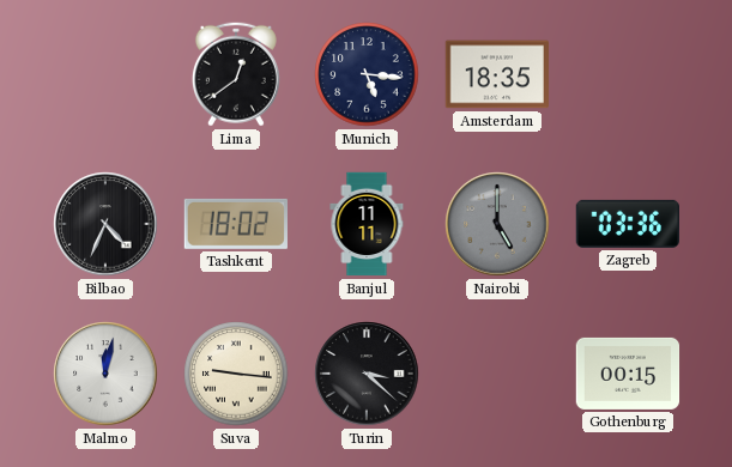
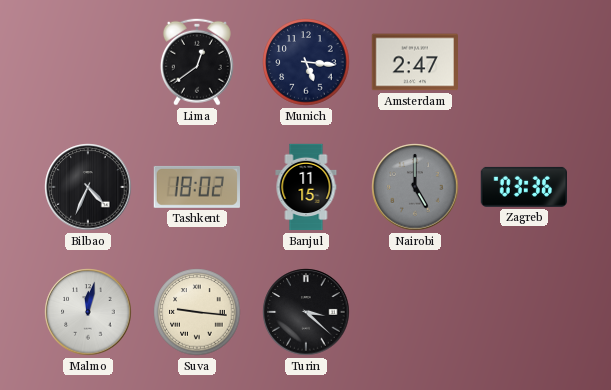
Amsterdam: 18:35 -> 2:47 (415, 62)
Banjul: 11:11 -> 11:15 (306, 187)
Gothenburg: 00:15 -> none (628, 374)
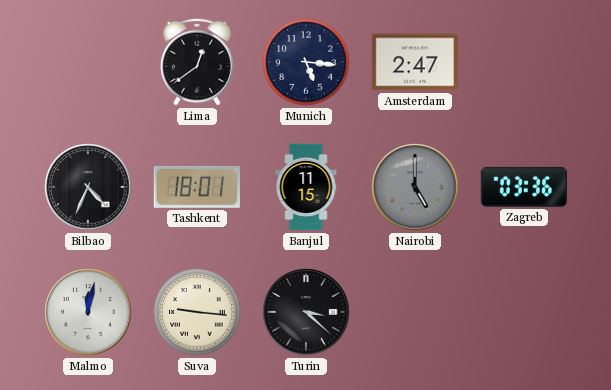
Tashkent: 18:02 -> 18:01 (197, 187)
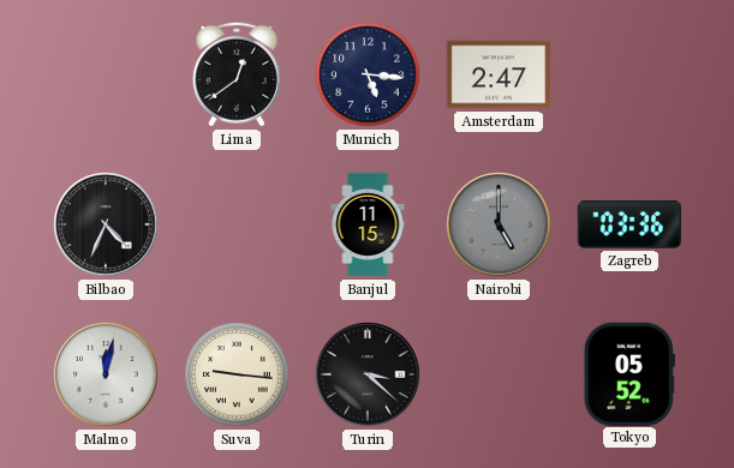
Tashkent: 18:01 -> none (197, 187)
Tokyo: none -> 05:52 (629, 373)
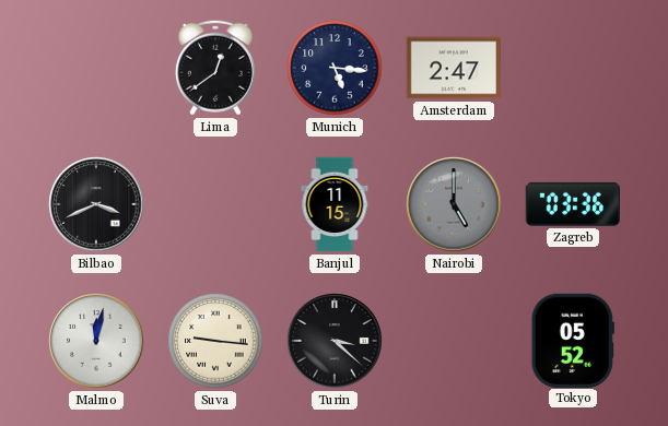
Bilbao: 4:34 -> 3:41 (96, 204)
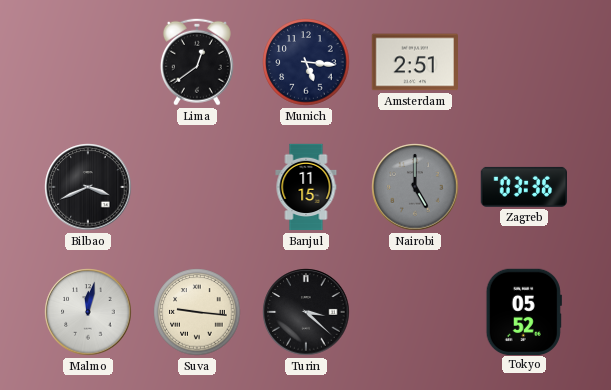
Amsterdam: 2:47 -> 2:51 (415, 62)
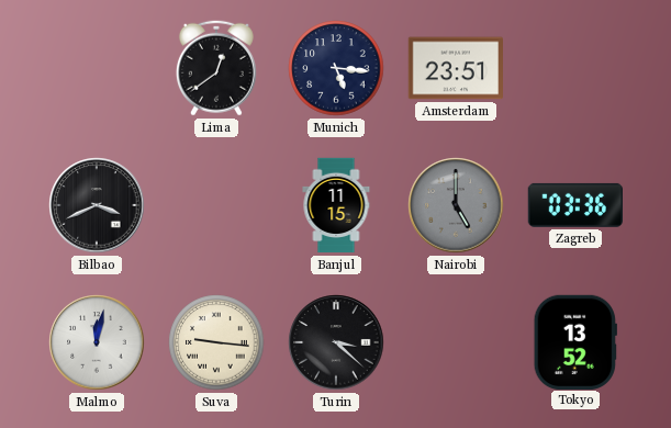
Amsterdam: 2:51 -> 23:51 (456, 68)
Tokyo: 05:52 -> 13:52 (575, 341)
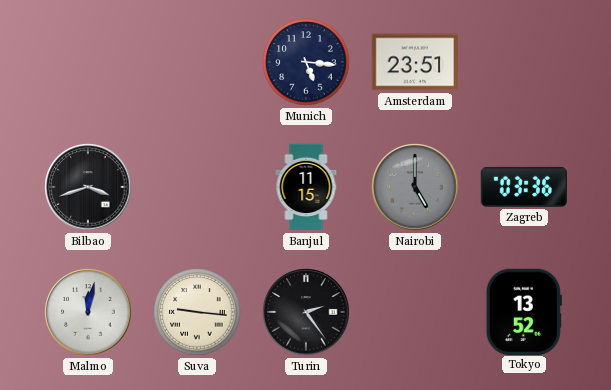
Lima: 12:39 -> none (216, 68)
Bilbao: 3:41 -> 3:42 (88, 187)
Turin: 3:22 -> 2:24 (306, 312)
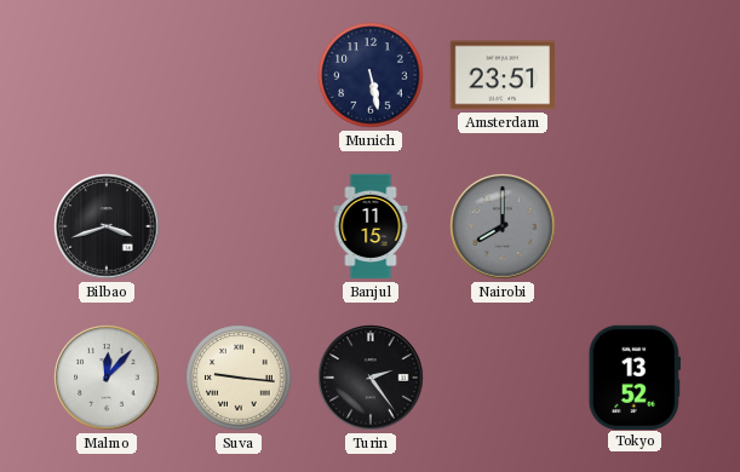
Munich: 5:16 -> 5:28 (371, 75)
Nairobi: 5:00 -> 8:00 (503, 226)
Zagreb: 03:36 -> none (523, 187)
Malmo: 12:02 -> 12:07 (107, 378)
